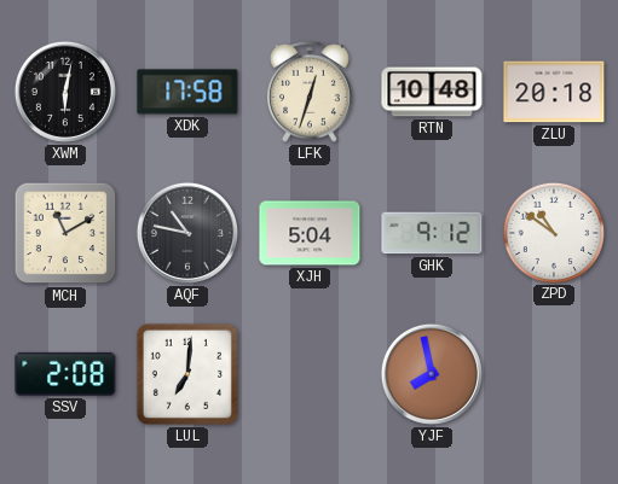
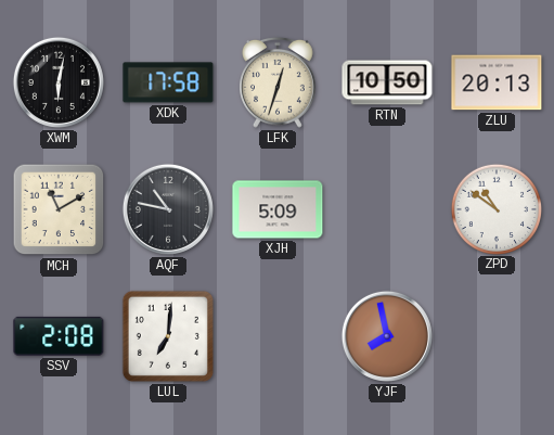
RTN: 10:48 -> 10:50 (387, 82)
ZLU: 20:18 -> 20:13 (497, 82)
XJH: 5:04 -> 5:09 (278, 209)
GHK: 9:12 -> none (432, 233)
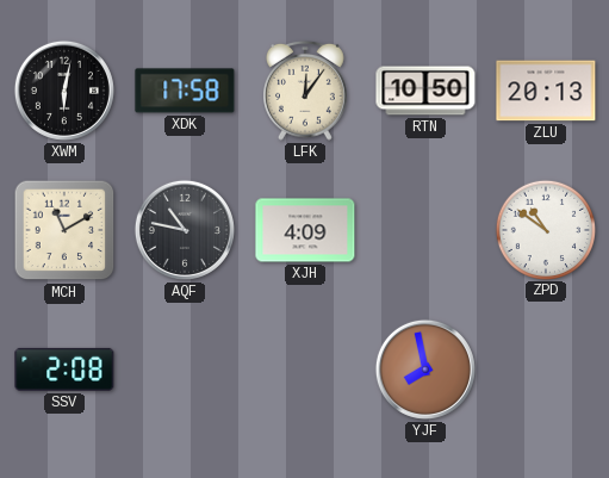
LFK: 12:33 -> 12:06 (306, 91)
XJH: 5:09 -> 4:09 (305, 230)
LUL: 7:01 -> none (168, 336)
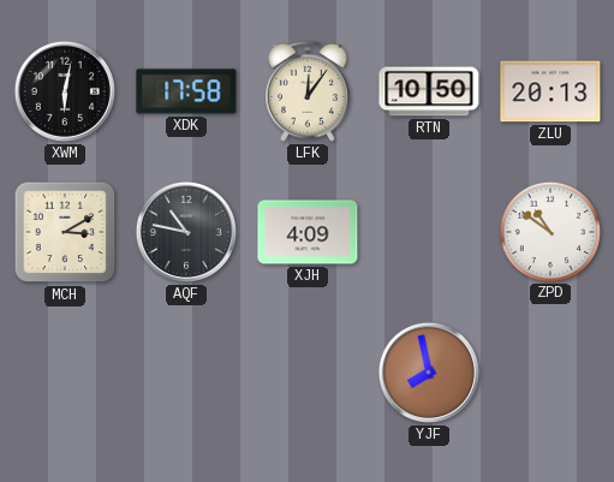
MCH: 11:10 -> 3:10 (65, 232)
SSV: 2:08 -> none (64, 370)
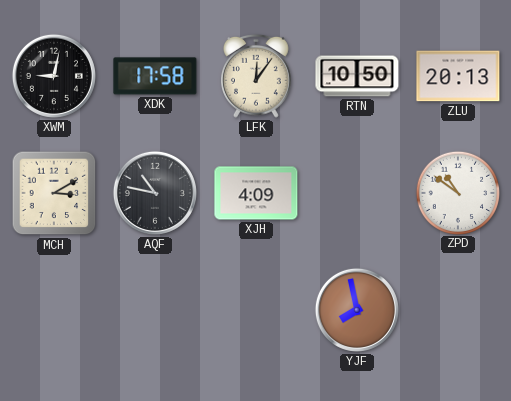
XWM: 6:02 -> 9:02 (54, 76)
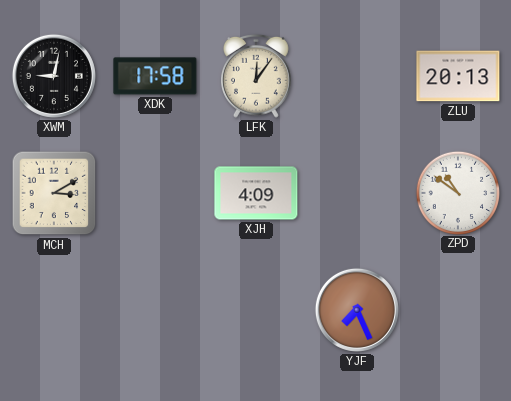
RTN: 10:50 -> none (357, 76)
AQF: 10:47 -> none (155, 193)
YJF: 7:58 -> 7:26 (357, 310)
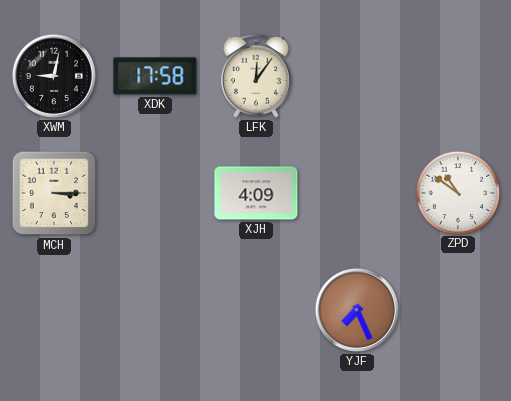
ZLU: 20:13 -> none (458, 76)
MCH: 3:10 -> 3:15 (54, 193)
